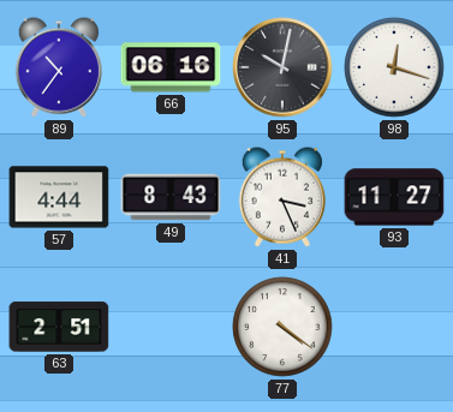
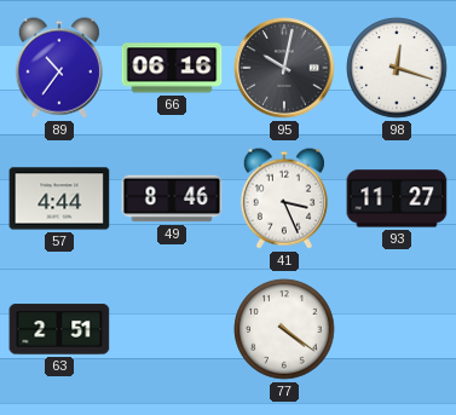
49: 8:43 -> 8:46 (172, 198)
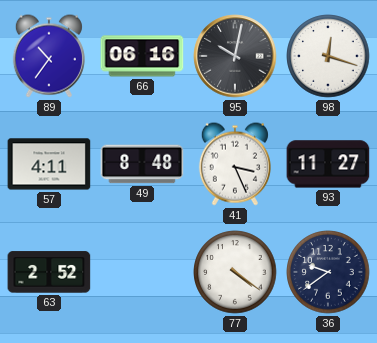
57: 4:44 -> 4:11 (49, 164)
49: 8:46 -> 8:48 (142, 164)
63: 2:51 -> 2:52 (49, 272)
36: none -> 9:39 (328, 272)
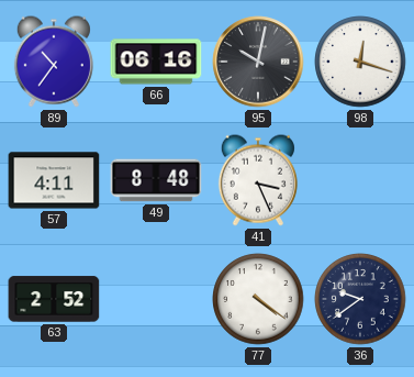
93: 11:27 -> none (328, 164)
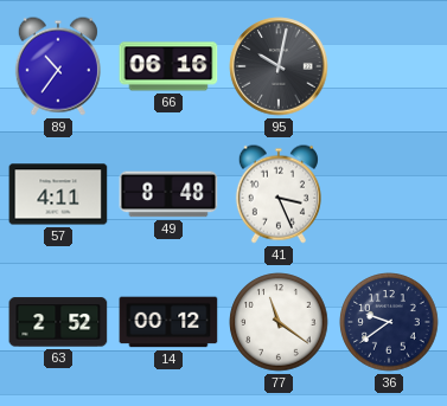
98: 12:18 -> none (360, 62)
14: none -> 00:12 (168, 322)
77: 4:21 -> 11:21 (279, 322)
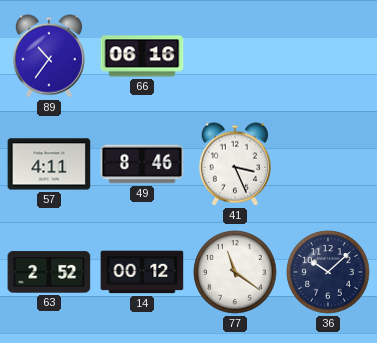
95: 10:02 -> none (279, 66)
49: 8:48 -> 8:46 (142, 164)
36: 9:39 -> 10:08 (328, 272)
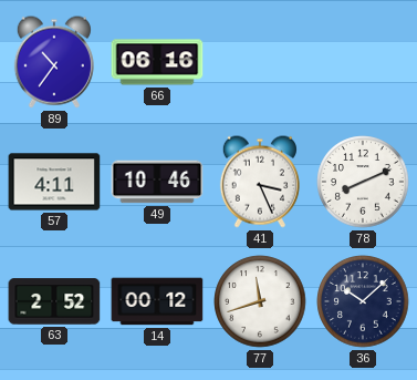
49: 8:46 -> 10:46 (157, 182)
78: none -> 8:11 (363, 182)
77: 11:21 -> 11:42 (260, 301)
